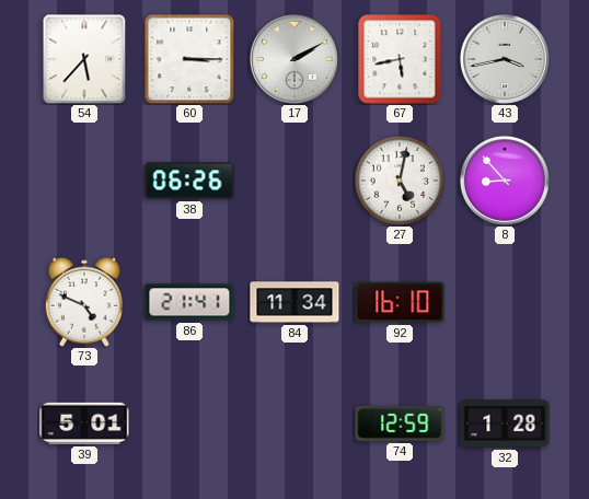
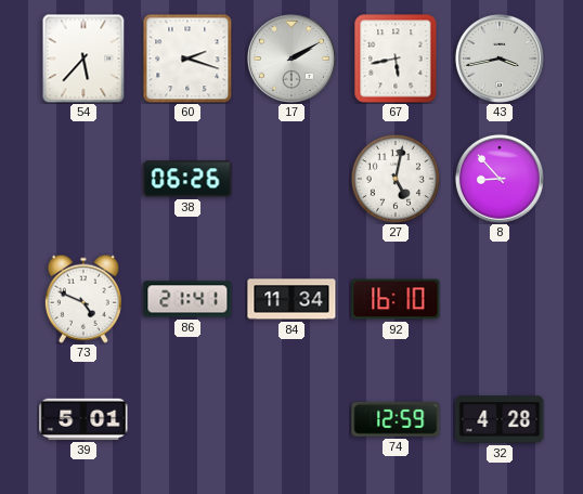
60: 3:15 -> 2:18 (187, 58)
32: 1:28 -> 4:28 (500, 419)
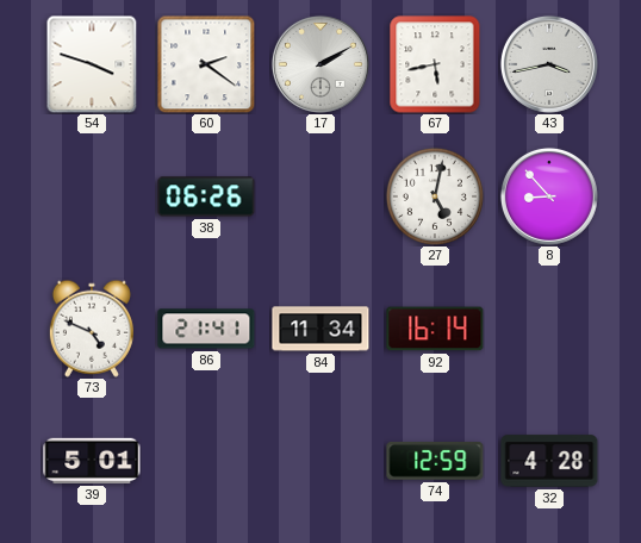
54: 5:37 -> 3:48 (92, 64)
60: 2:18 -> 2:21 (206, 64)
92: 16:10 -> 16:14 (435, 329)
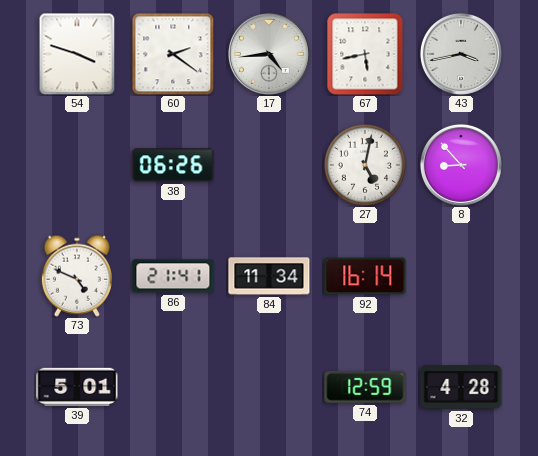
17: 2:10 -> 4:44 (269, 54)
